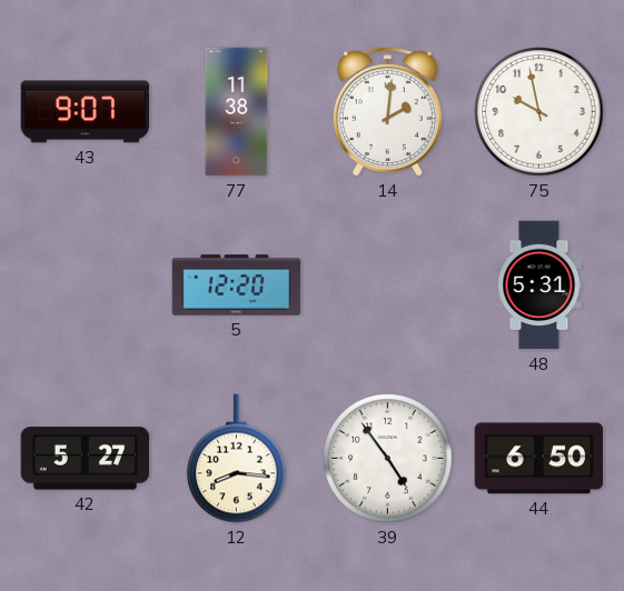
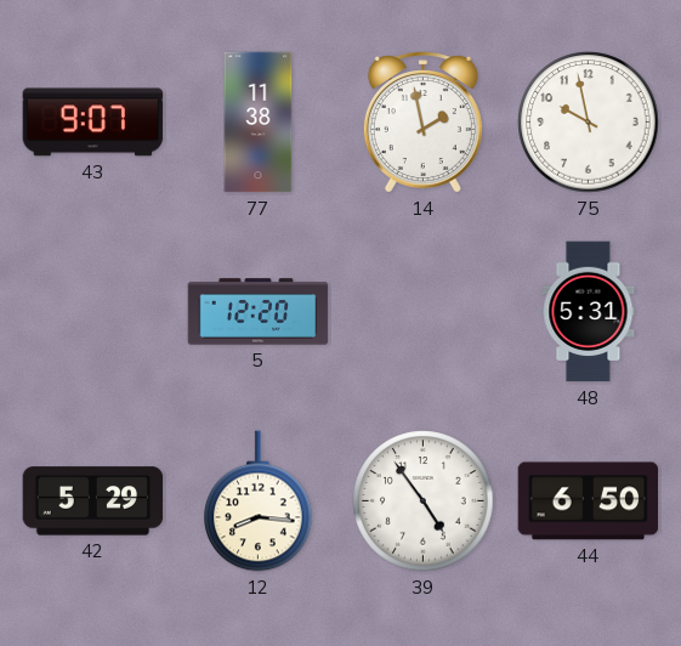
14: 2:01 -> 1:58 (422, 123)
42: 5:27 -> 5:29 (93, 501)
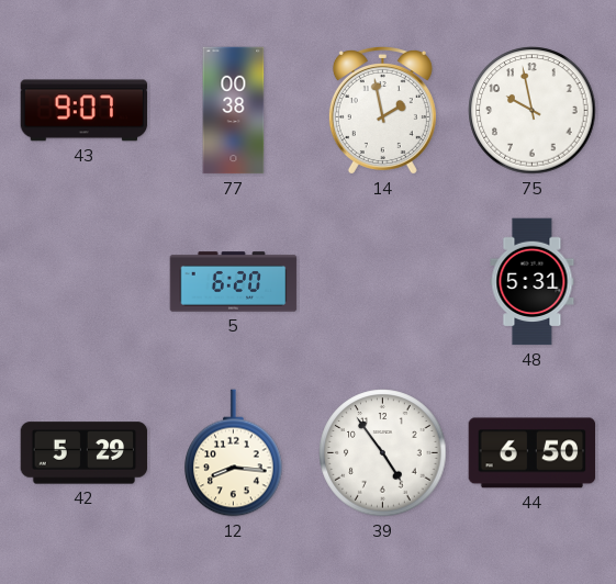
77: 11:38 -> 00:38 (234, 111)
5: 12:20 -> 6:20 (234, 282)
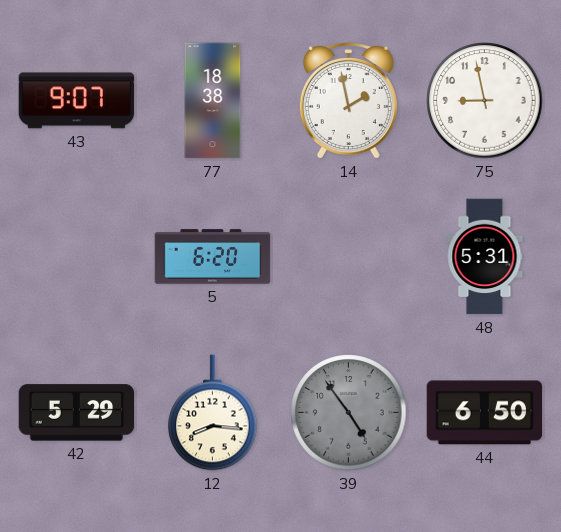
77: 00:38 -> 18:38 (213, 101)
75: 9:58 -> 8:58 (485, 101)
39 dial: white -> grey (349, 413)
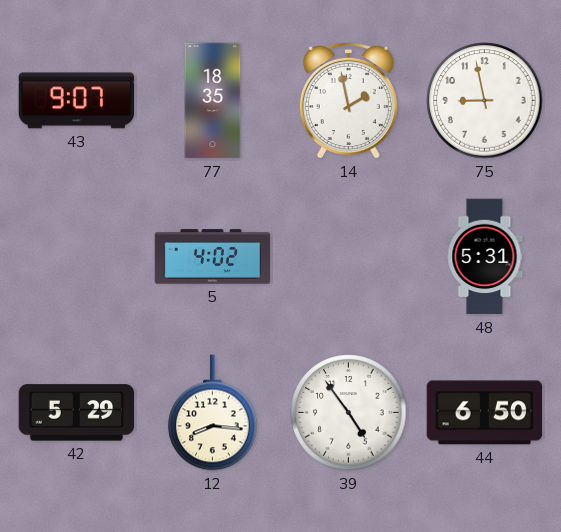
77: 18:38 -> 18:35 (213, 101)
5: 6:20 -> 4:02 (213, 257)
39 dial: grey -> white (349, 413)
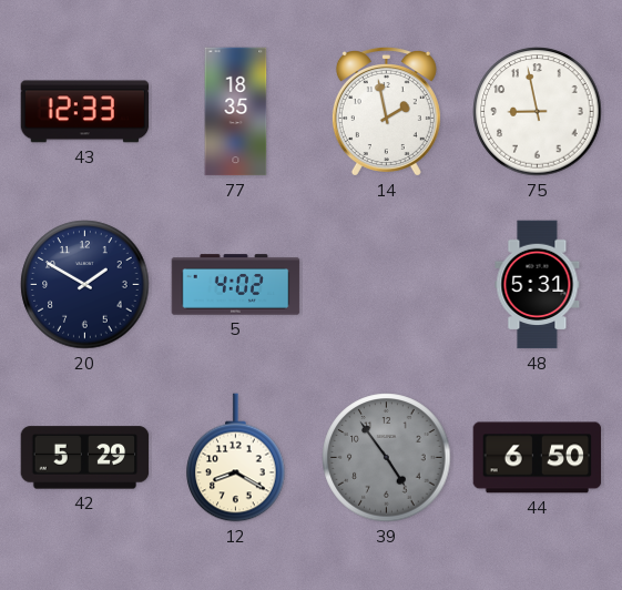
43: 9:07 -> 12:33 (85, 112)
20: none -> 1:50 (85, 285)
12: 8:16 -> 8:20 (236, 458)
39 dial: white -> grey (387, 458)
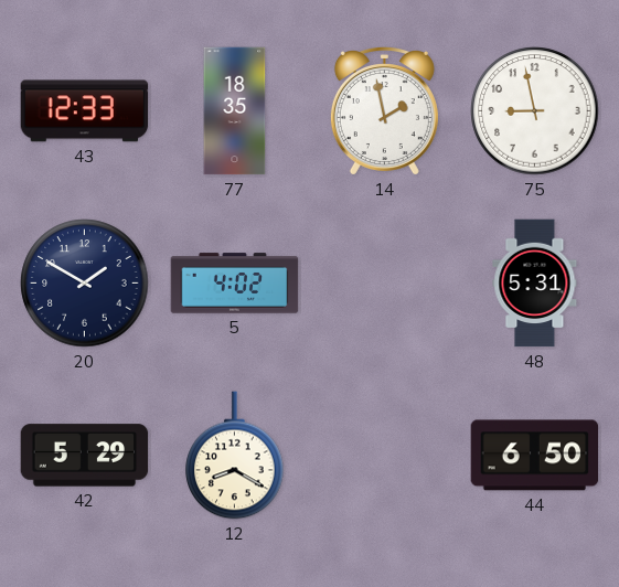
39: 4:54 -> none (387, 458)
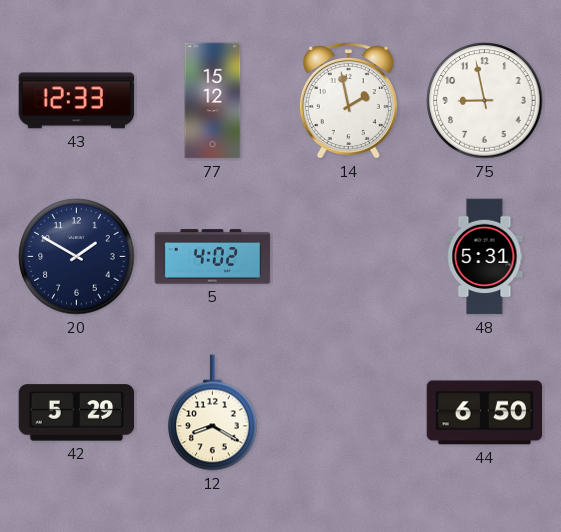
77: 18:35 -> 15:12 (213, 101)
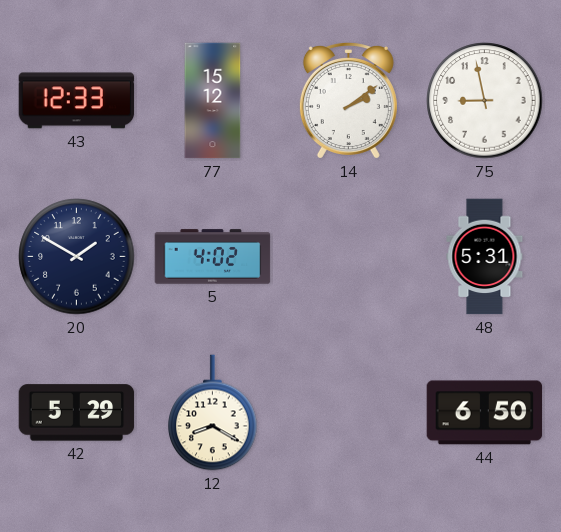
14: 1:58 -> 2:09 (348, 101)
